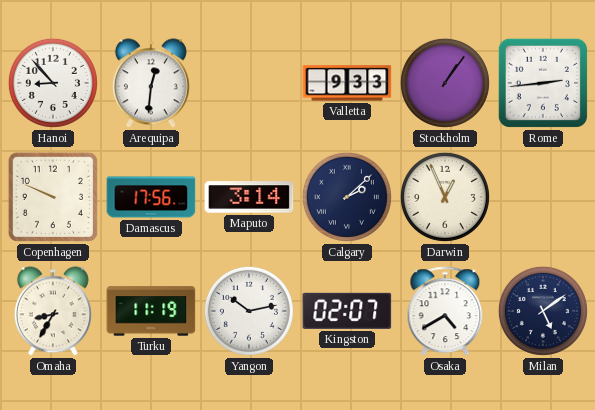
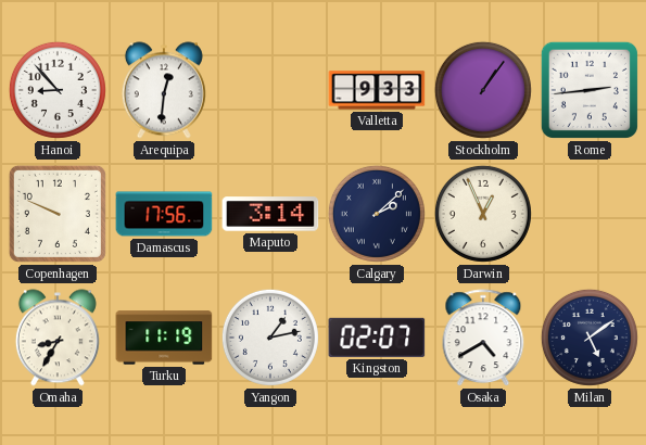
Yangon: 10:13 -> 1:13 (270, 338)
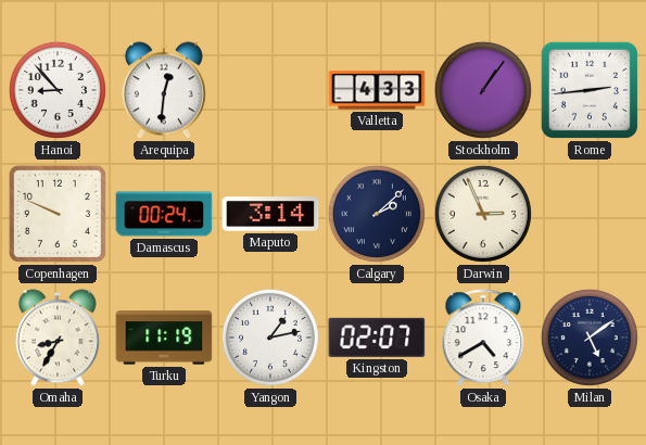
Valletta: 9:33 -> 4:33 (377, 90)
Damascus: 17:56 -> 00:24 (164, 214)
Darwin: 12:56 -> 2:56 (483, 214)
